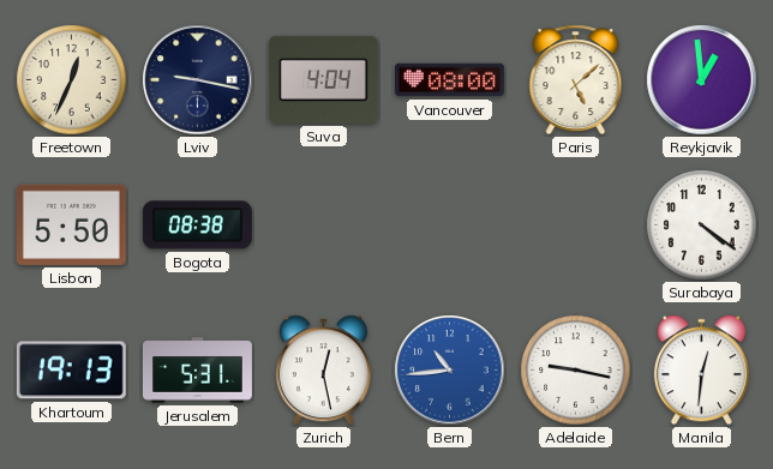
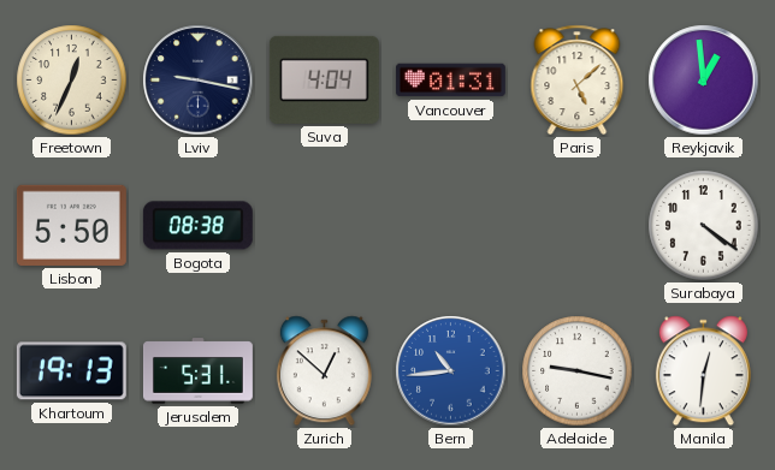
Vancouver: 08:00 -> 01:31 (450, 81)
Zurich: 12:28 -> 12:52 (324, 371)
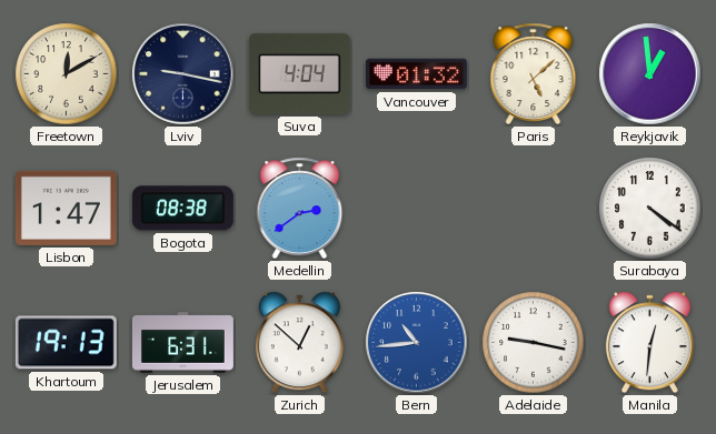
Freetown: 12:34 -> 12:10 (67, 74)
Vancouver: 01:31 -> 01:32 (416, 74)
Lisbon: 5:50 -> 1:47 (66, 208)
Medellin: none -> 2:39 (300, 209)
Jerusalem: 5:31 -> 6:31 (182, 343)
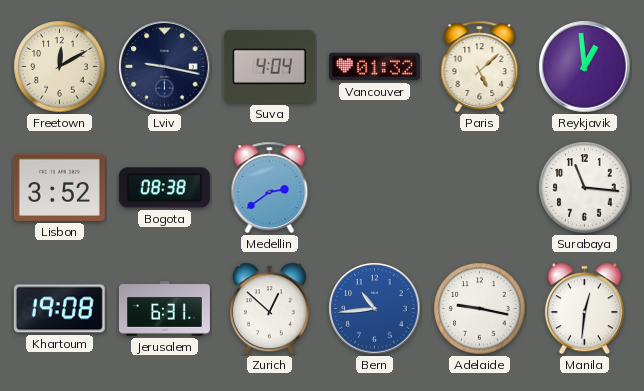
Lisbon: 1:47 -> 3:52 (59, 187)
Surabaya: 4:21 -> 11:16 (585, 188)
Khartoum: 19:13 -> 19:08 (59, 309)
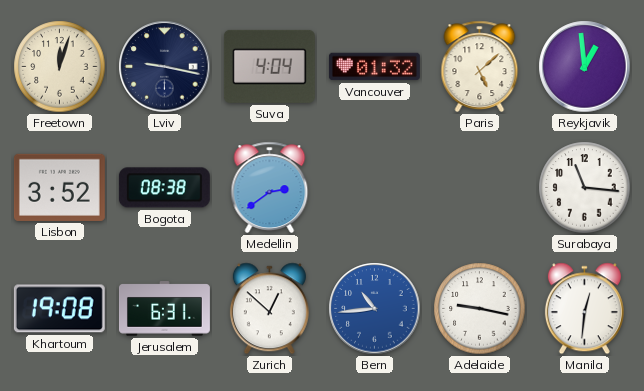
Freetown: 12:10 -> 12:03 (60, 67)
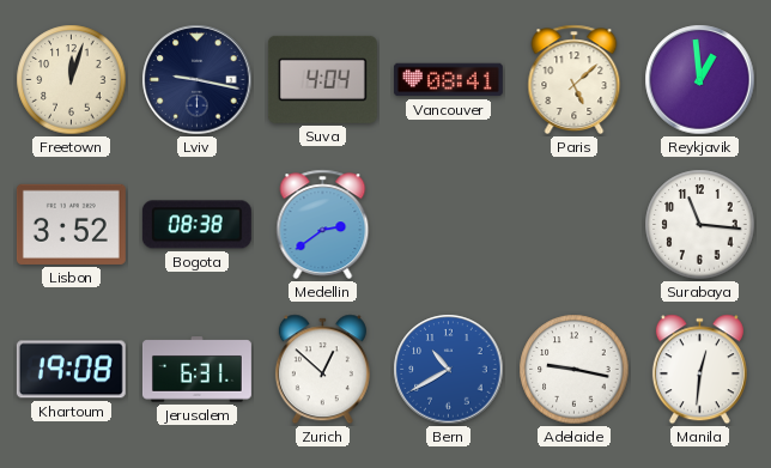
Vancouver: 01:32 -> 08:41 (448, 80)
Bern: 10:44 -> 10:40 (449, 370)
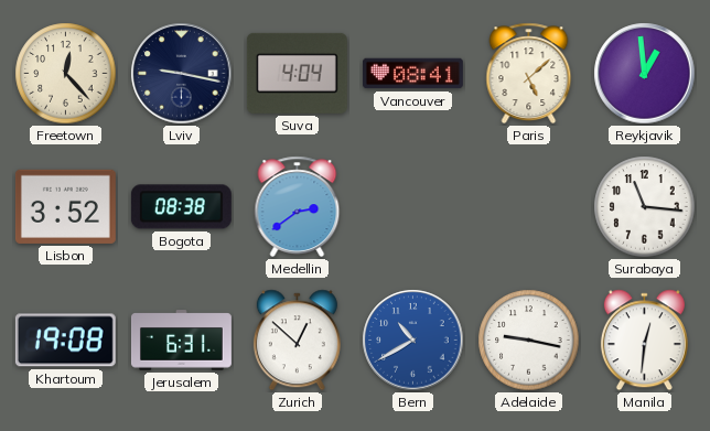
Freetown: 12:03 -> 12:23 (66, 74)
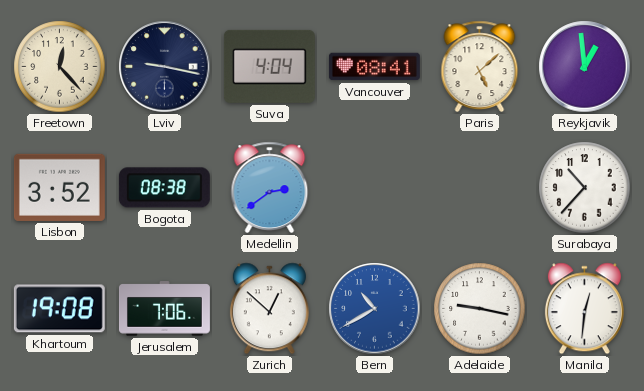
Surabaya: 11:16 -> 10:37 (585, 188)
Jerusalem: 6:31 -> 7:06 (164, 309)
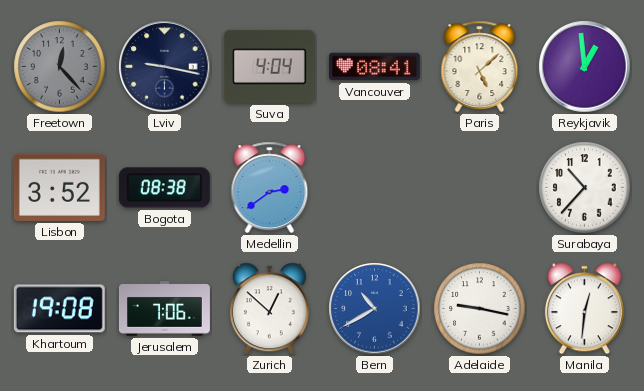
Freetown dial: cream -> grey (60, 67)
